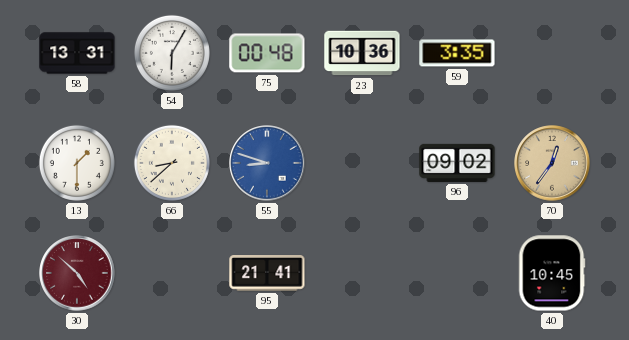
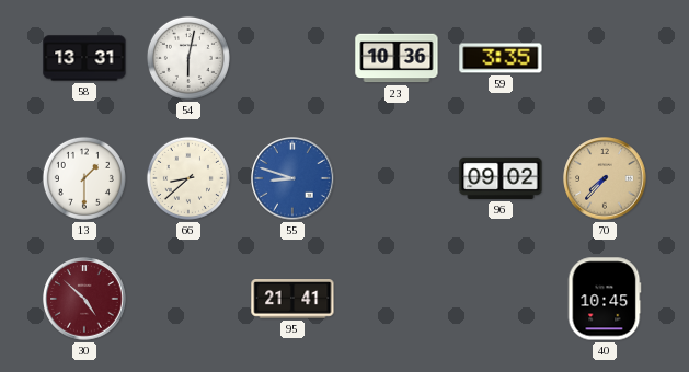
54: 6:05 -> 6:02 (188, 58)
75: 00:48 -> none (267, 53)
70: 12:36 -> 7:37 (605, 178)
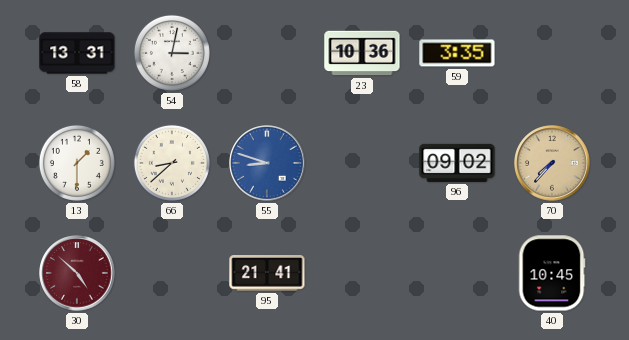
54: 6:02 -> 3:02 (172, 53)
